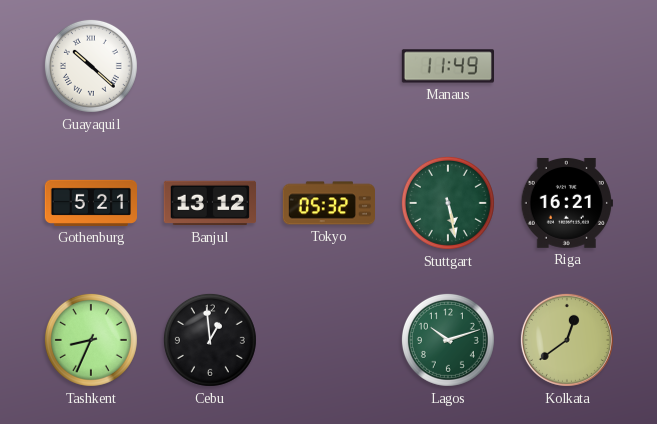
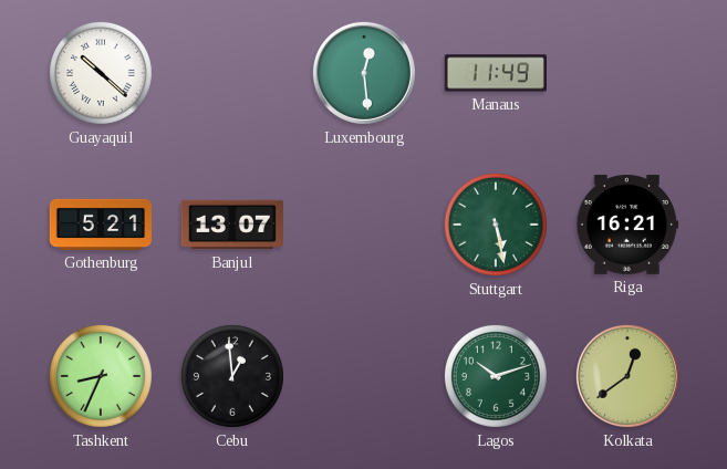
Luxembourg: none -> 12:29 (364, 73)
Banjul: 13:12 -> 13:07 (231, 225)
Tokyo: 05:32 -> none (328, 203)
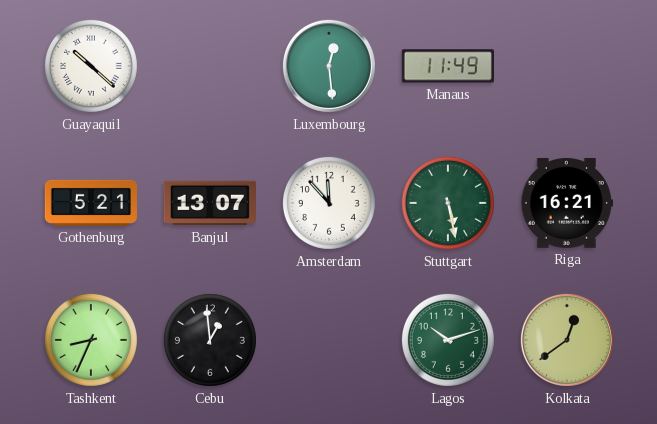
Amsterdam: none -> 11:53 (329, 203)
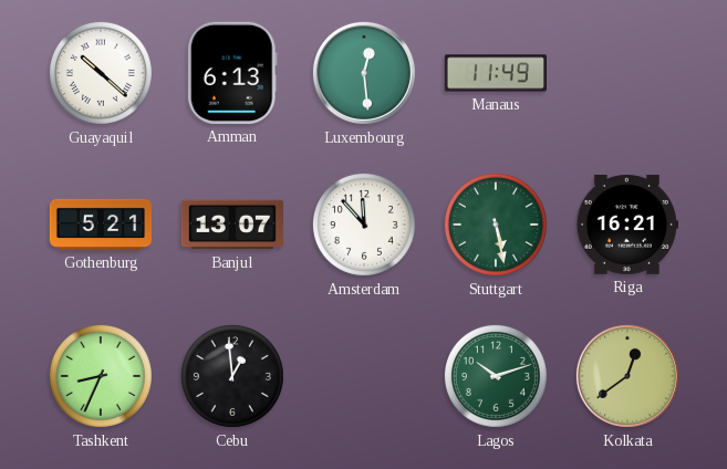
Amman: none -> 6:13 (232, 73)
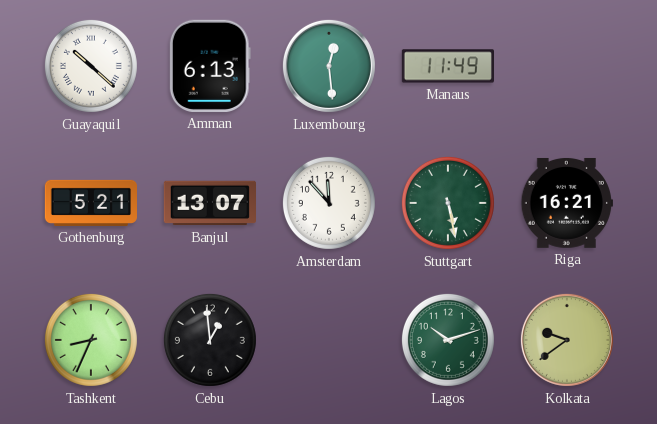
Kolkata: 12:39 -> 9:39 (567, 340)
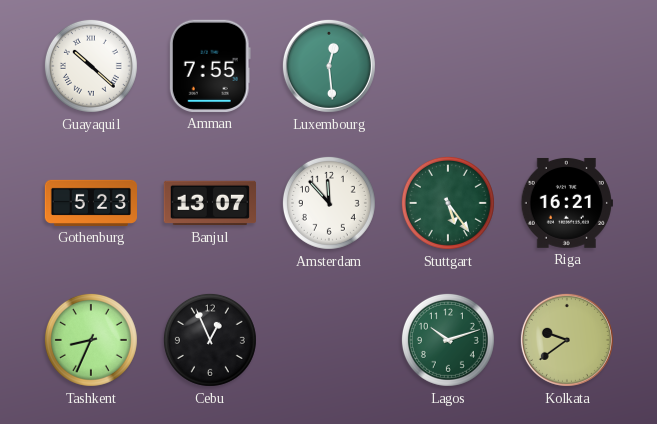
Amman: 6:13 -> 7:55 (210, 66)
Manaus: 11:49 -> none (447, 66)
Gothenburg: 5:21 -> 5:23 (91, 203)
Stuttgart: 5:28 -> 5:24 (448, 203)
Cebu: 12:59 -> 12:56 (210, 340)
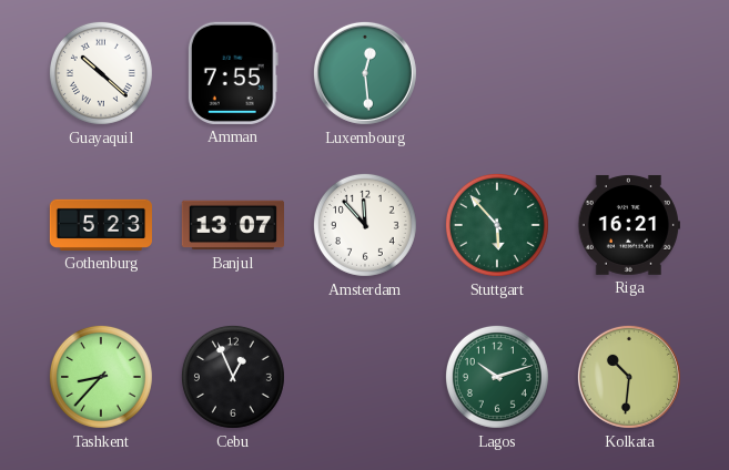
Stuttgart: 5:24 -> 5:53 (497, 225)
Tashkent: 8:34 -> 8:37 (101, 377)
Kolkata: 9:39 -> 10:31 (629, 377)
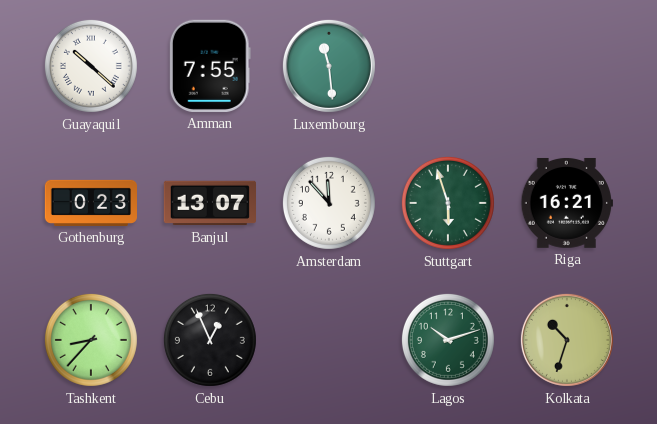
Luxembourg: 12:29 -> 11:29 (329, 66)
Gothenburg: 5:23 -> 0:23 (91, 203)
Stuttgart: 5:53 -> 5:57 (448, 203)
Kolkata: 10:31 -> 10:33 (567, 340)
